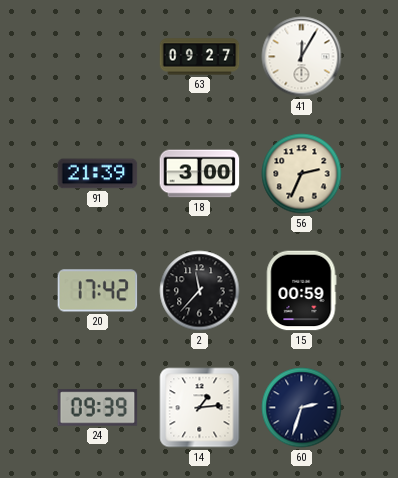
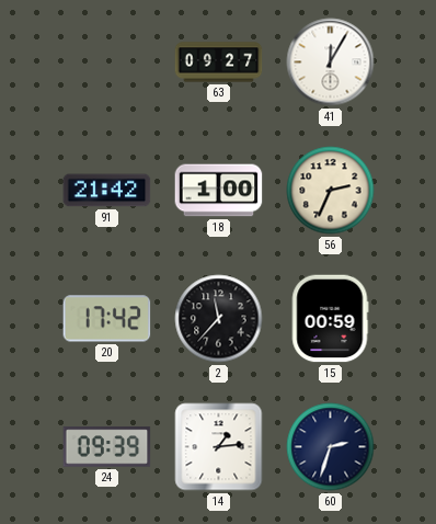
91: 21:39 -> 21:42 (107, 191)
18: 3:00 -> 1:00 (219, 191)
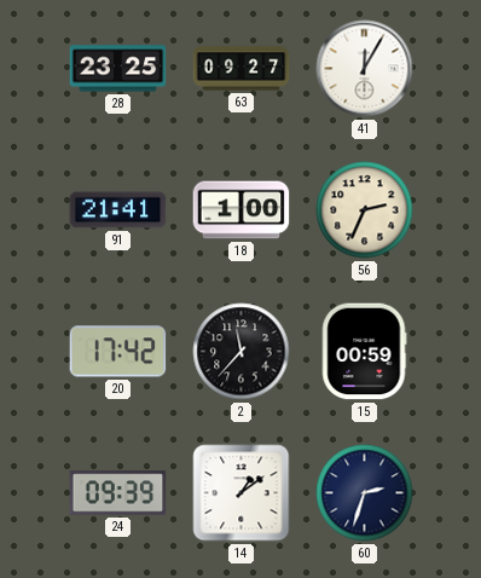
28: none -> 23:25 (118, 69)
91: 21:42 -> 21:41 (118, 210)
14: 1:14 -> 1:09 (242, 493)
